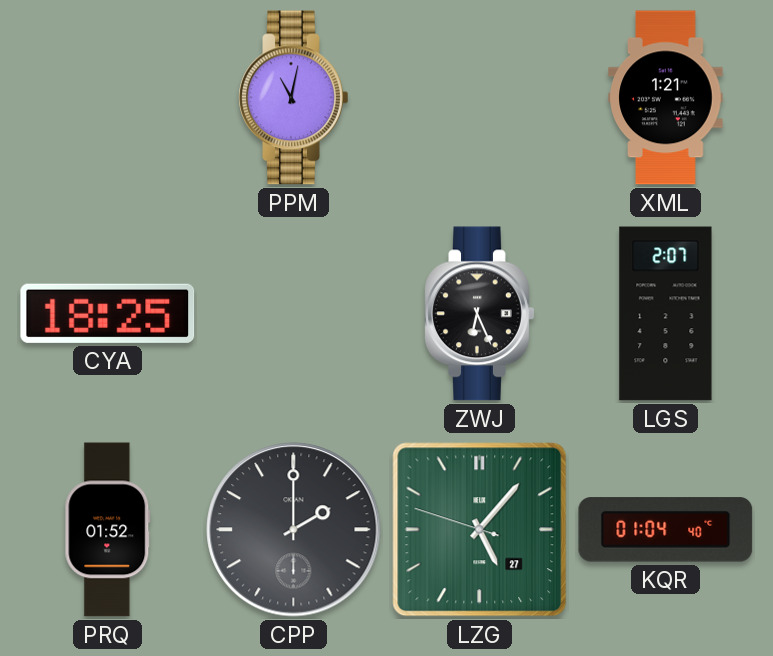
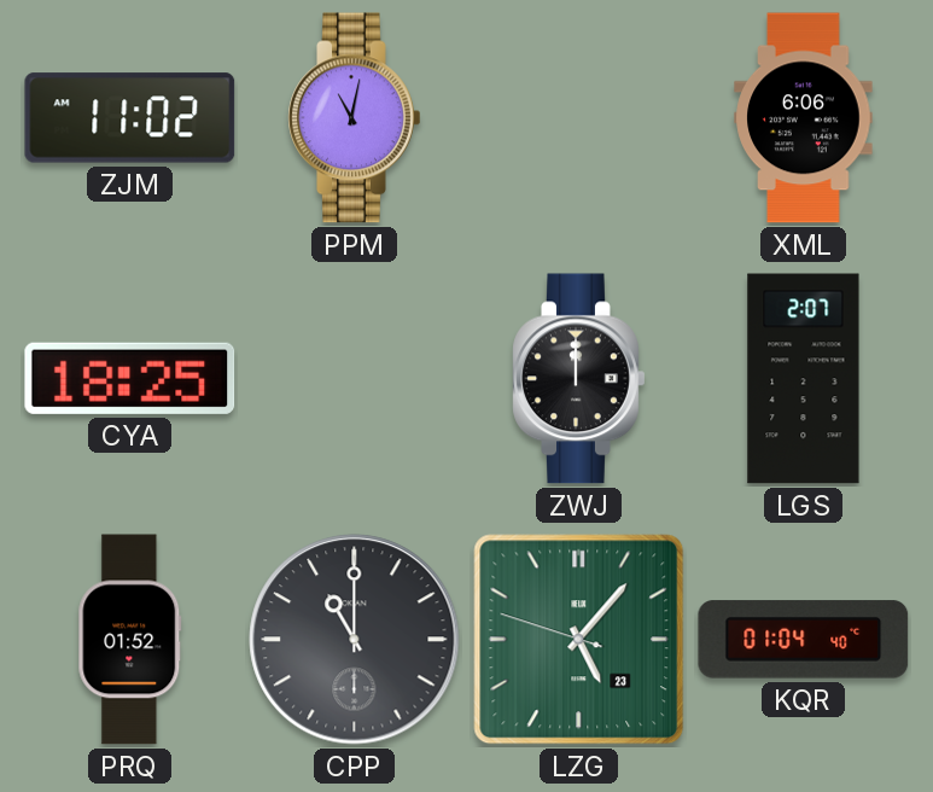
ZJM: none -> 11:02 (130, 118)
XML: 1:21 -> 6:06 (804, 118)
ZWJ: 6:26 -> 12:00 (579, 379)
CPP: 2:00 -> 11:00 (355, 640)
LZG date: 27 -> 23 (579, 640)
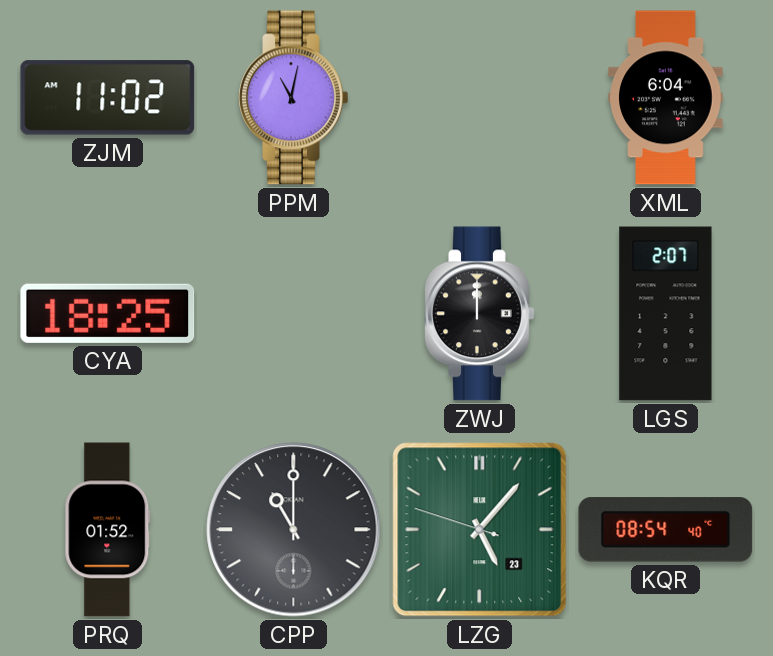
XML: 6:06 -> 6:04 (666, 98)
KQR: 01:04 -> 08:54 (666, 530)
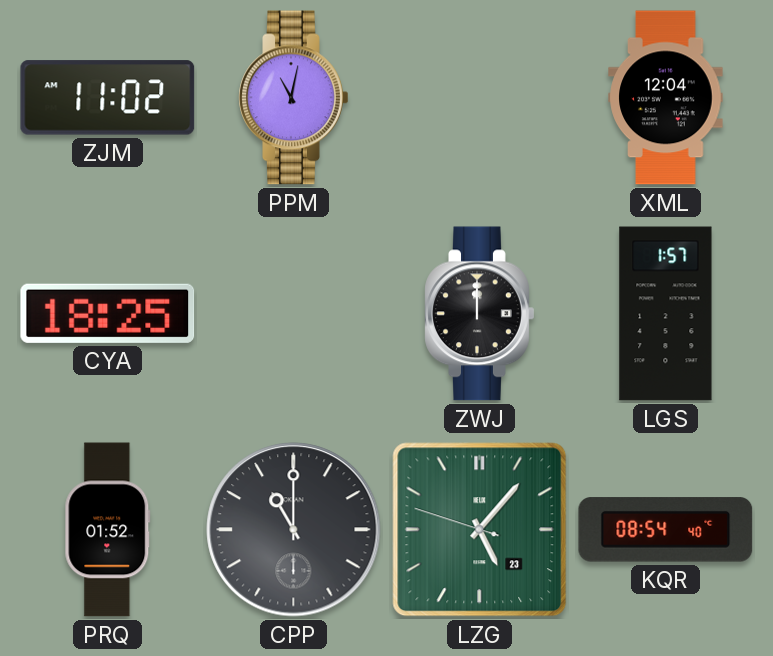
XML: 6:04 -> 12:04 (666, 98)
LGS: 2:07 -> 1:57 (666, 314)
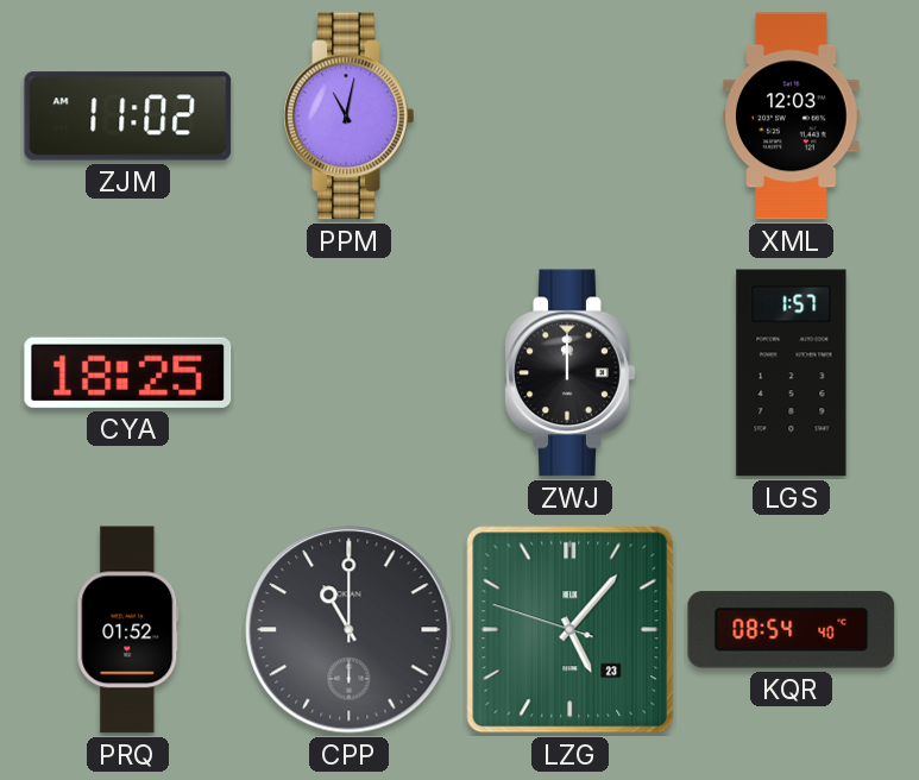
XML: 12:04 -> 12:03 (792, 117)
